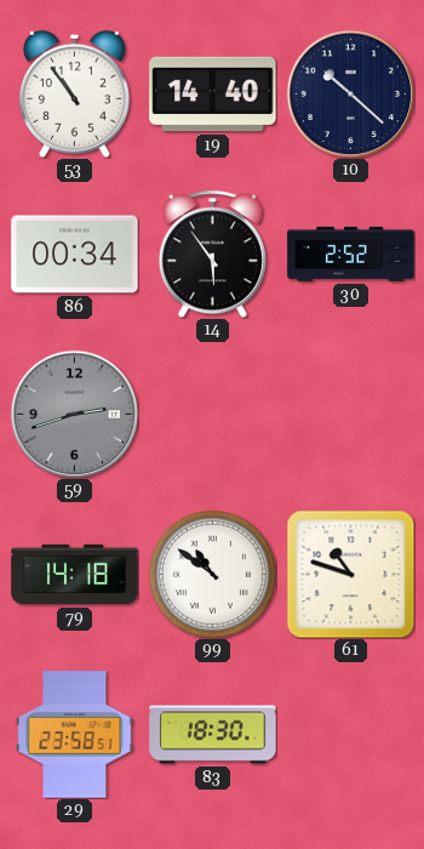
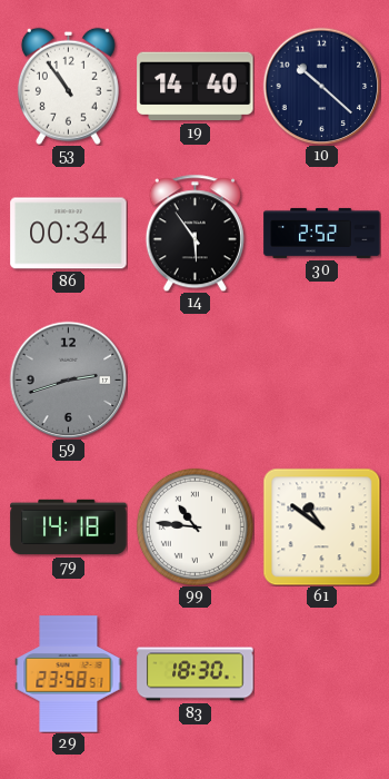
99: 10:51 -> 10:46 (194, 526)
61: 10:48 -> 10:51 (321, 526)
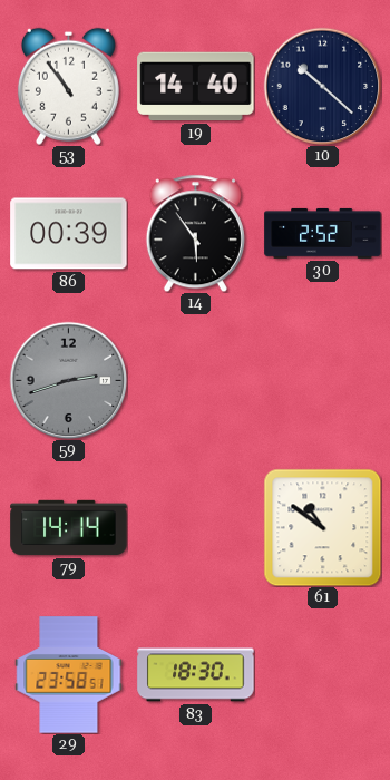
86: 00:34 -> 00:39 (69, 234)
79: 14:18 -> 14:14 (69, 528)
99: 10:46 -> none (194, 526)
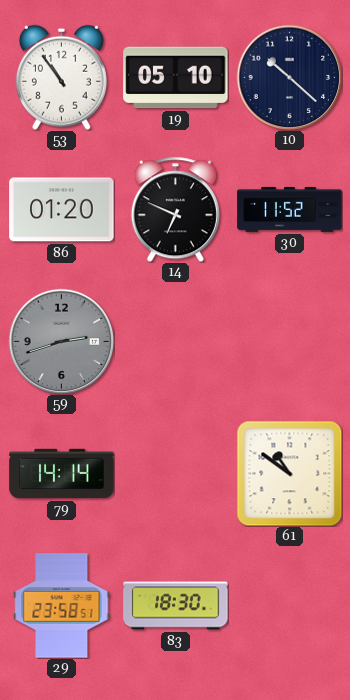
19: 14:40 -> 05:10 (176, 78)
86: 00:39 -> 01:20 (62, 210)
14: 5:54 -> 6:49 (175, 209)
30: 2:52 -> 11:52 (290, 209)
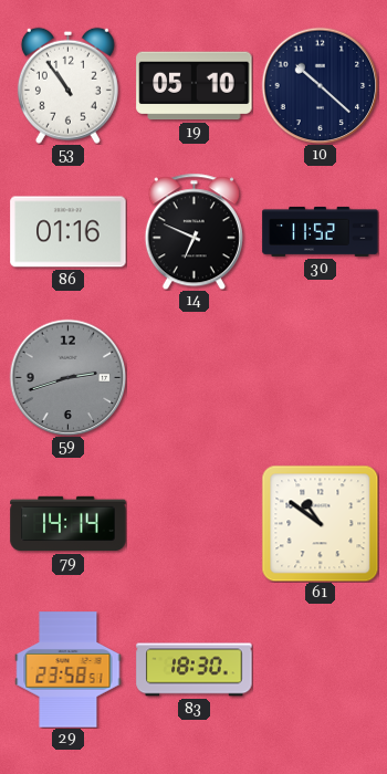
86: 01:20 -> 01:16 (69, 232)
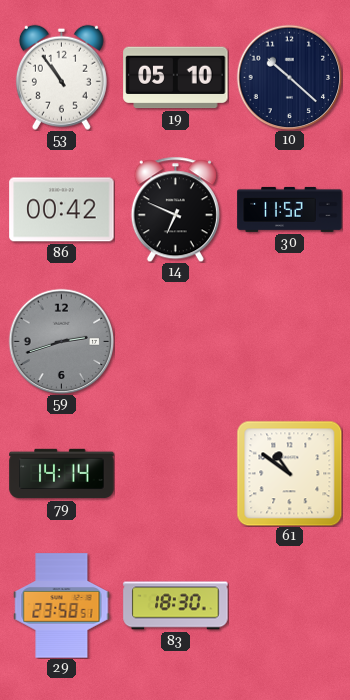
86: 01:16 -> 00:42 (62, 210)
